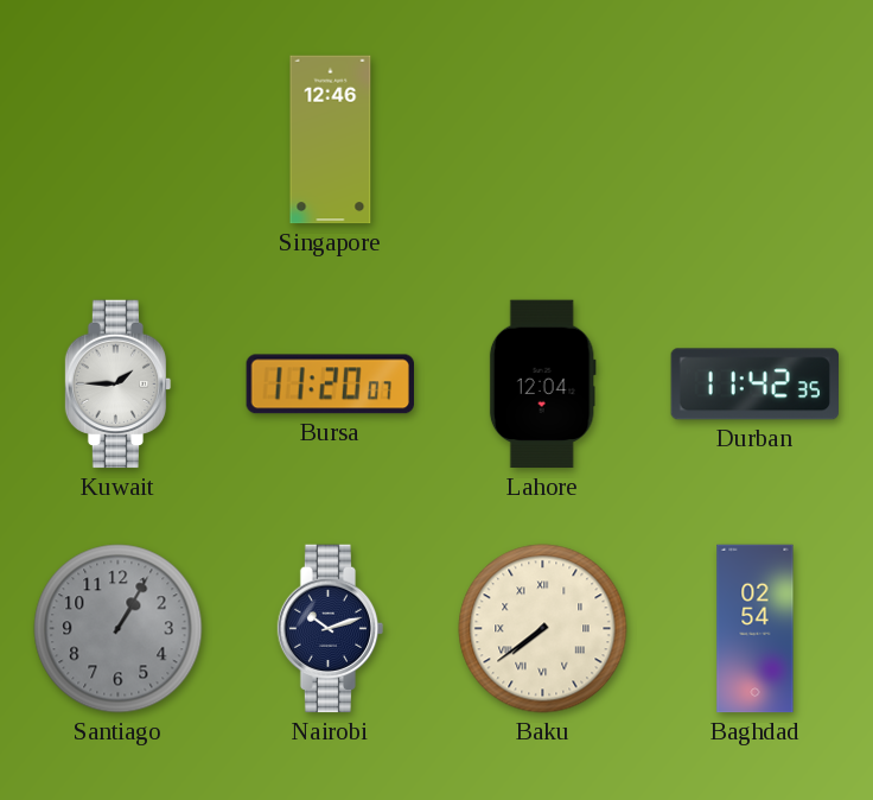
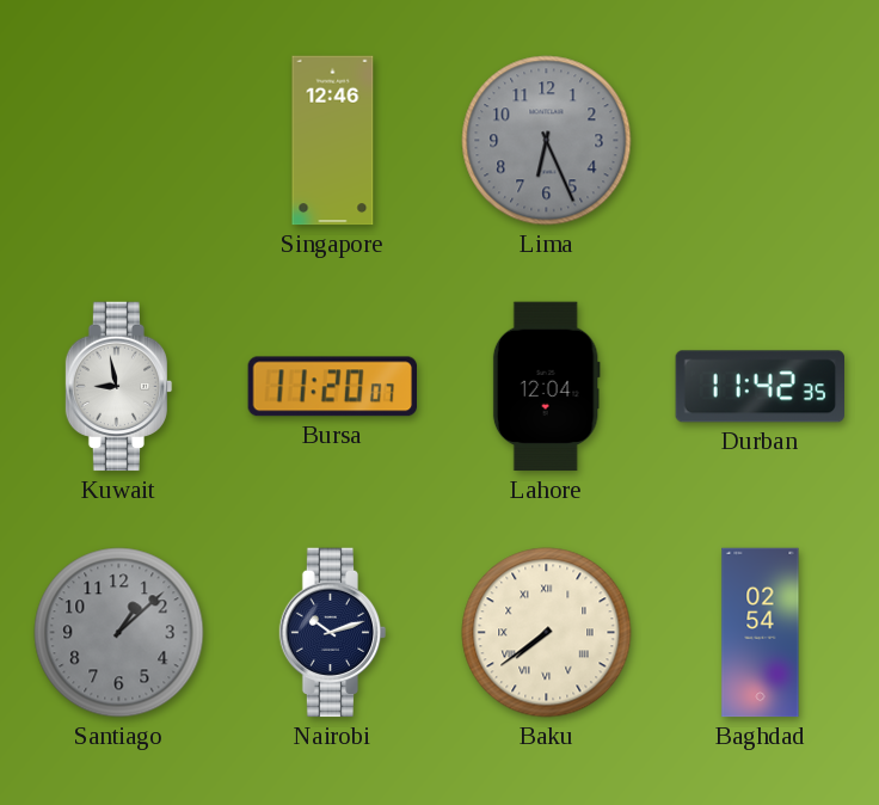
Lima: none -> 6:26 (547, 141)
Kuwait: 1:45 -> 8:58 (119, 387)
Santiago: 1:05 -> 1:08 (119, 633)
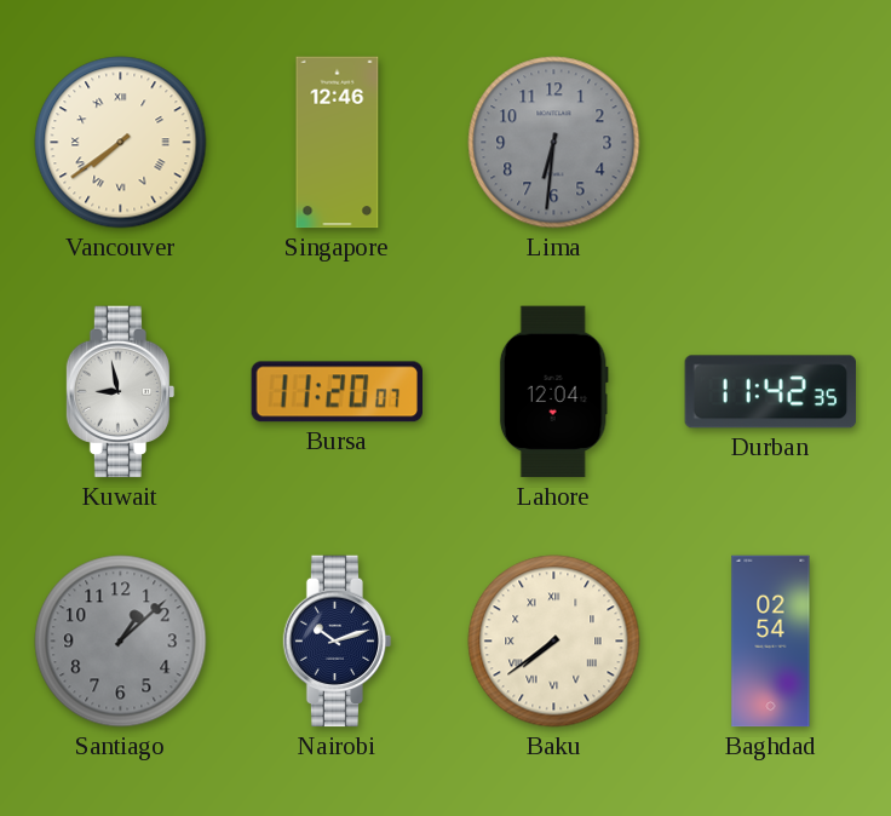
Vancouver: none -> 7:39 (121, 143)
Lima: 6:26 -> 6:31 (554, 143)
